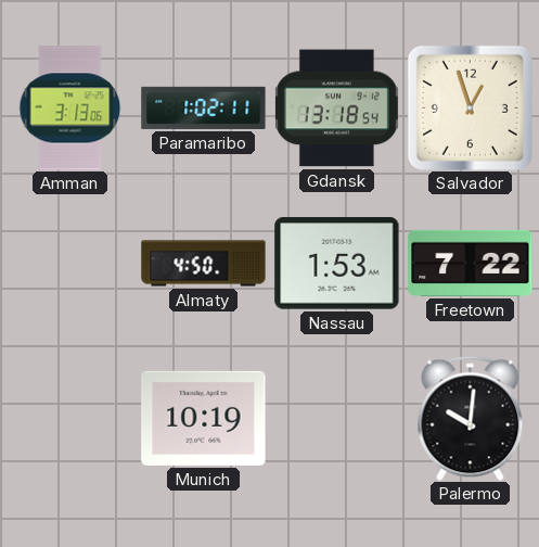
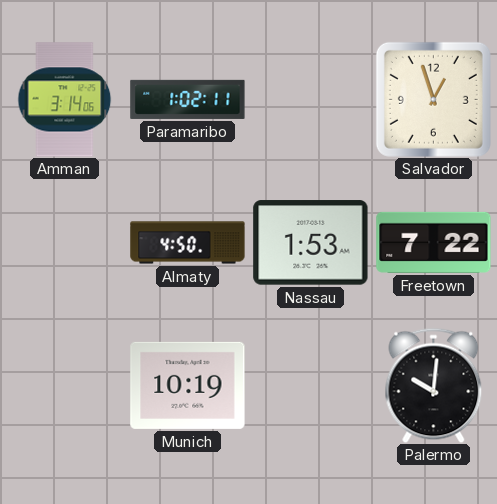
Amman: 3:13 -> 3:14 (65, 100)
Gdansk: 13:18 -> none (336, 109)
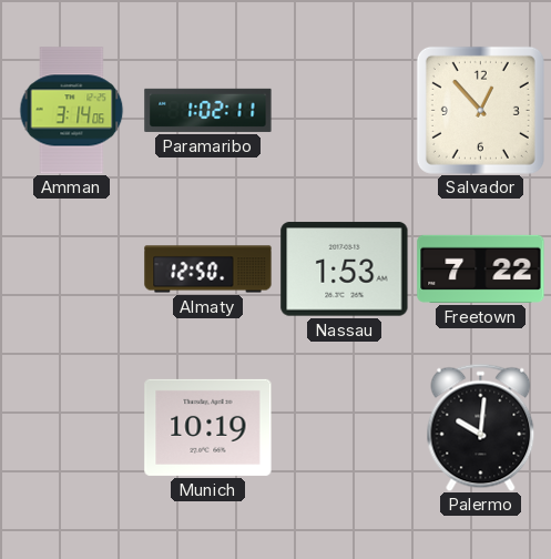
Salvador: 12:57 -> 12:53 (480, 110)
Almaty: 4:50 -> 12:50 (208, 270)
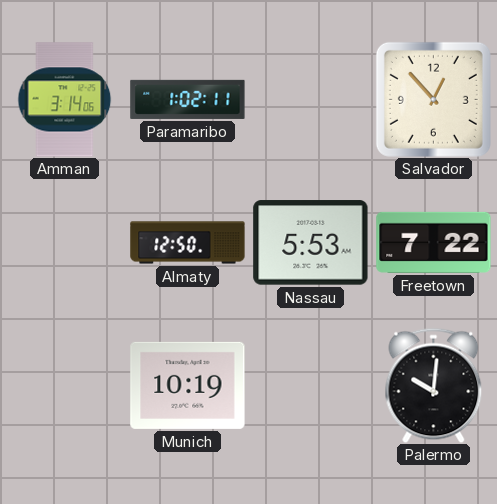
Nassau: 1:53 -> 5:53 (311, 243)
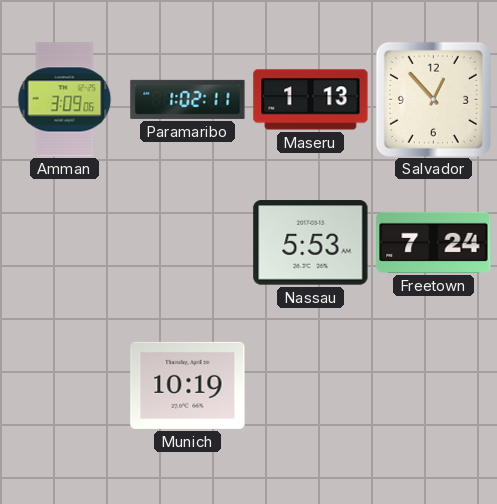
Amman: 3:14 -> 3:09 (65, 100)
Maseru: none -> 1:13 (311, 100)
Almaty: 12:50 -> none (188, 243)
Freetown: 7:22 -> 7:24 (434, 242)
Palermo: 10:01 -> none (434, 385)
